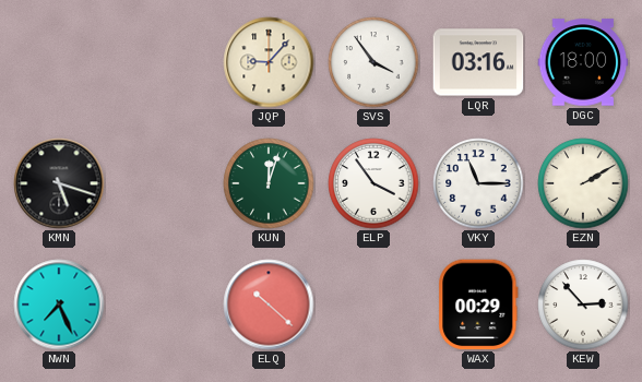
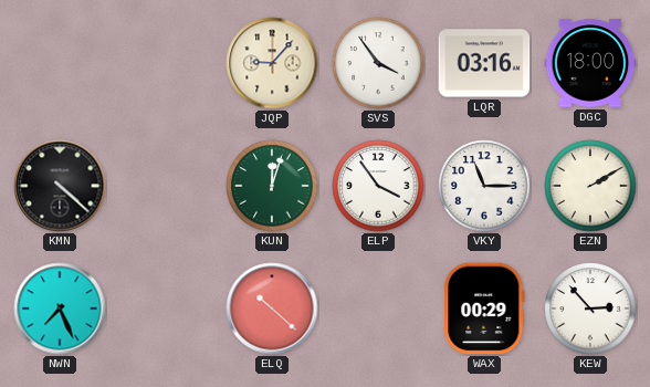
KMN: 5:18 -> 4:22 (60, 186)
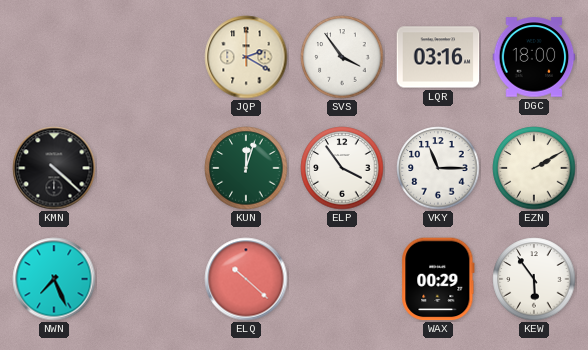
JQP: 9:07 -> 2:20 (246, 57)
KEW: 2:53 -> 5:54 (534, 279)
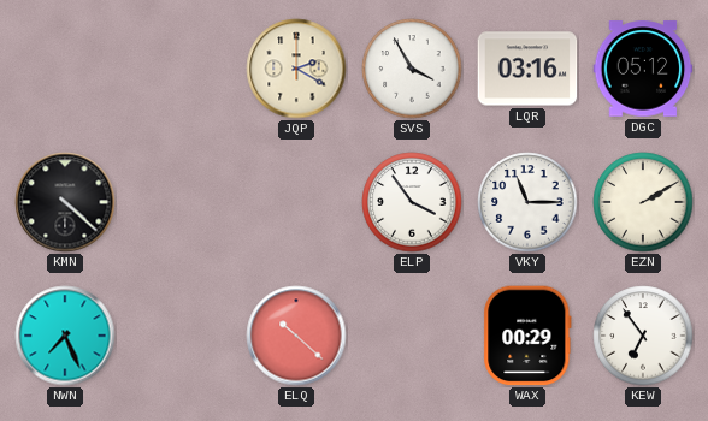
SVS: 3:54 -> 3:55 (412, 69)
DGC: 18:00 -> 05:12 (643, 69)
KUN: 12:03 -> none (246, 168)
KEW: 5:54 -> 6:54 (643, 336)
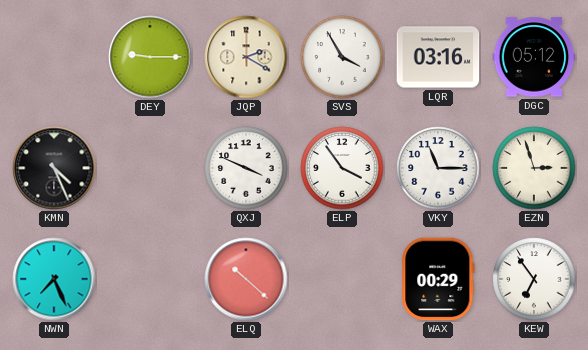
DEY: none -> 9:15 (150, 57)
KMN: 4:22 -> 4:26 (54, 168)
QXJ: none -> 3:49 (246, 168)
EZN: 2:10 -> 2:57 (534, 168)
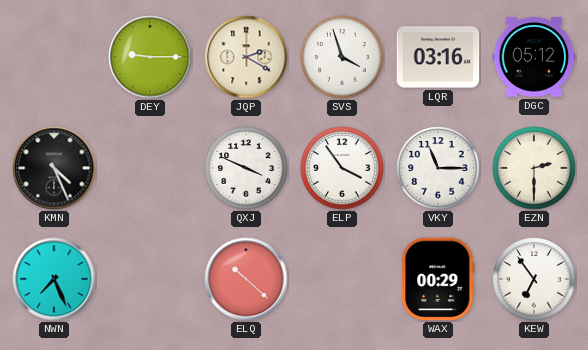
SVS: 3:55 -> 3:57 (342, 57)
EZN: 2:57 -> 2:30 (534, 168)
